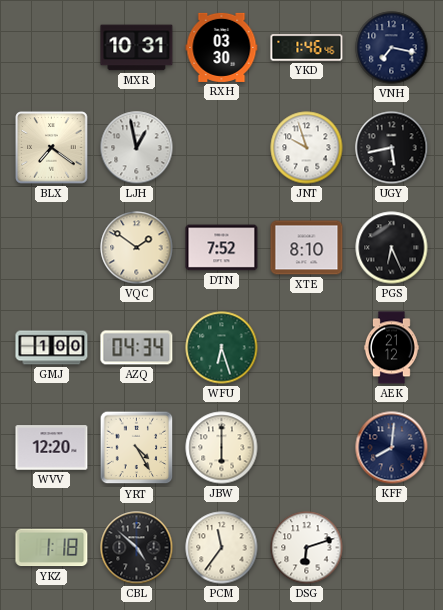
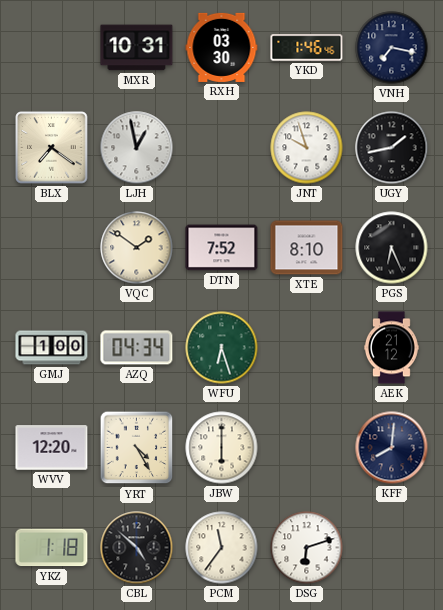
UGY: 5:43 -> 1:43 (392, 148)
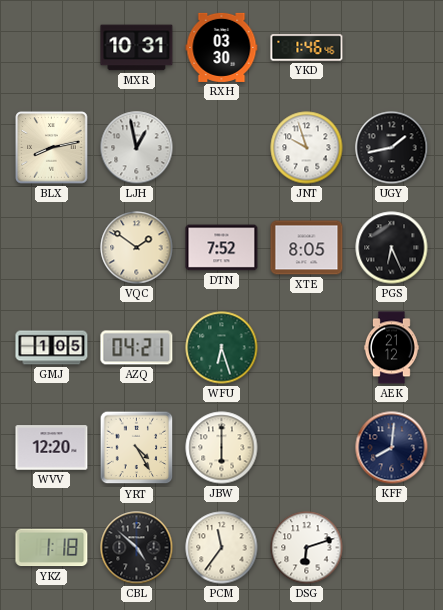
VNH: 7:17 -> none (392, 48)
BLX: 7:21 -> 8:13 (52, 148)
XTE: 8:10 -> 8:05 (307, 248)
GMJ: 1:00 -> 1:05 (52, 348)
AZQ: 04:34 -> 04:21 (137, 348)
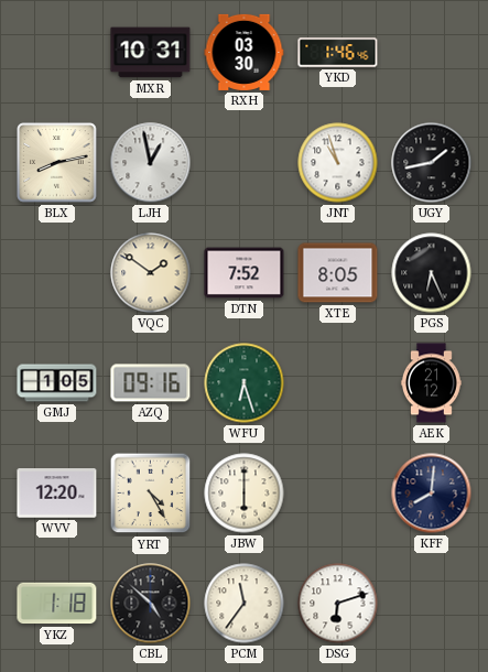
JNT: 9:57 -> 10:57 (338, 163)
AZQ: 04:21 -> 09:16 (151, 383)
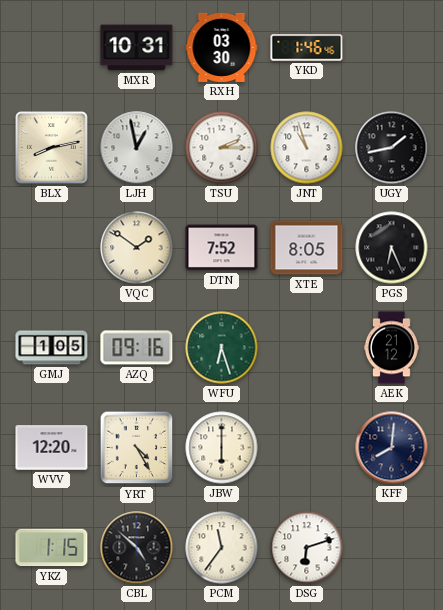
TSU: none -> 2:15 (222, 148)
YKZ: 1:18 -> 1:15 (52, 548)
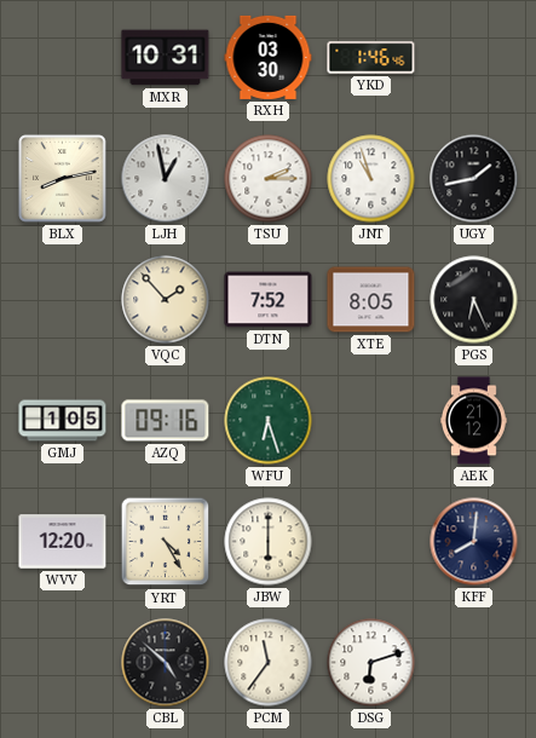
VQC: 1:51 -> 1:53 (166, 300)
YKZ: 1:15 -> none (52, 548)
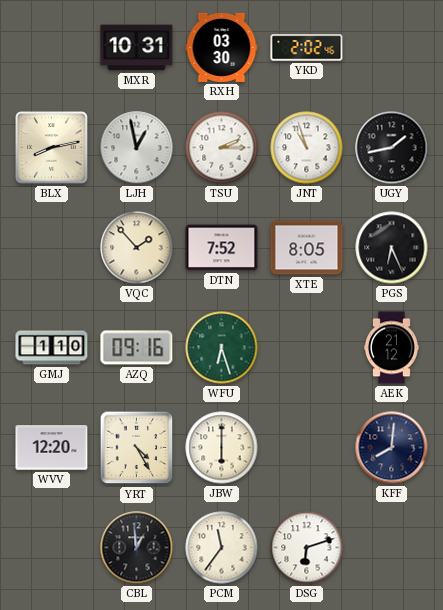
YKD: 1:46 -> 2:02 (307, 48)
GMJ: 1:05 -> 1:10 (52, 348)
CBL: 4:52 -> 12:59 (137, 548)
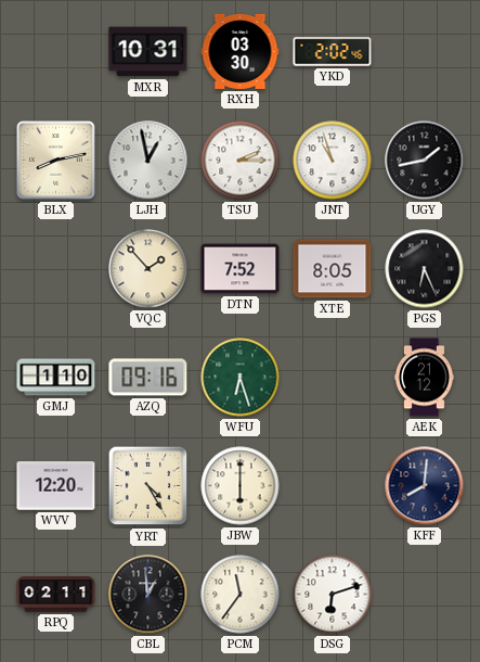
RPQ: none -> 02:11 (56, 595)
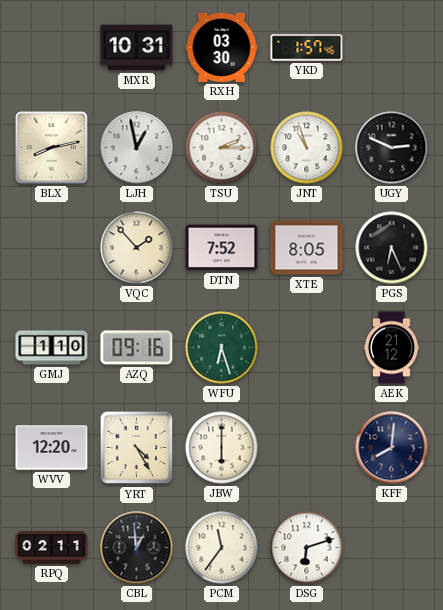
YKD: 2:02 -> 1:57 (307, 48)
UGY: 1:43 -> 2:49 (392, 148)
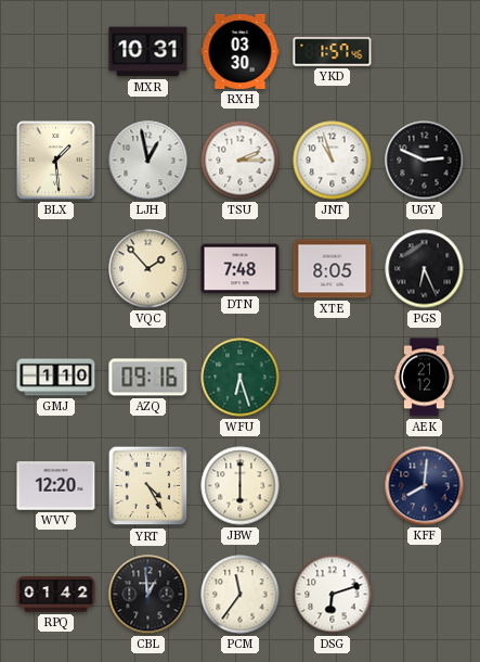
BLX: 8:13 -> 1:29 (56, 161)
DTN: 7:52 -> 7:48 (241, 269)
RPQ: 02:11 -> 01:42 (56, 595)
